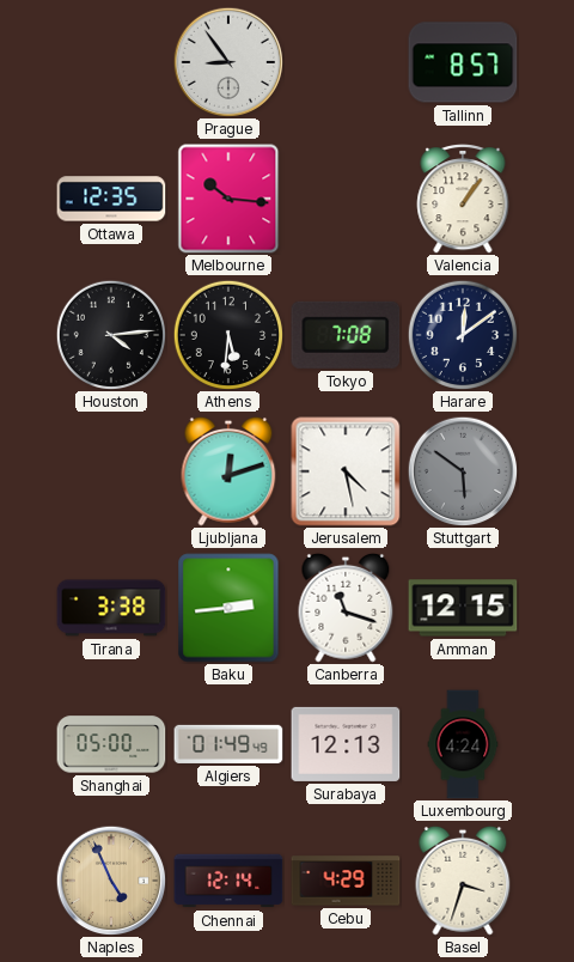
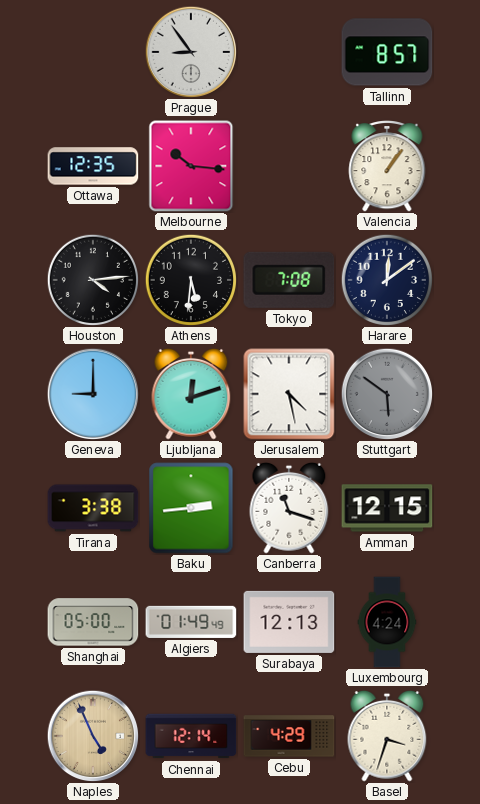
Geneva: none -> 9:00 (93, 394)
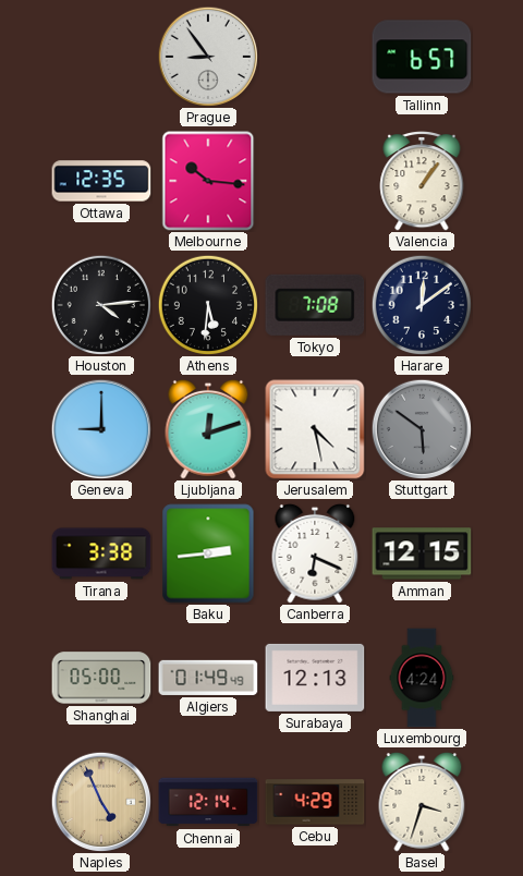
Tallinn: 8:57 -> 6:57 (422, 57)
Canberra: 11:18 -> 6:19 (315, 553)
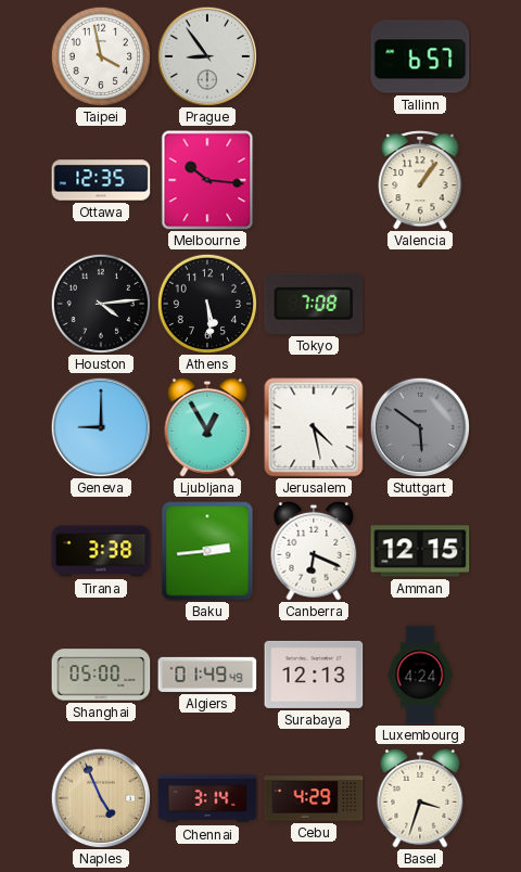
Taipei: none -> 3:58 (100, 55)
Athens: 5:31 -> 5:29 (206, 303)
Harare: 12:09 -> none (421, 304)
Ljubljana: 12:12 -> 12:55 (207, 427)
Chennai: 12:14 -> 3:14 (207, 798)
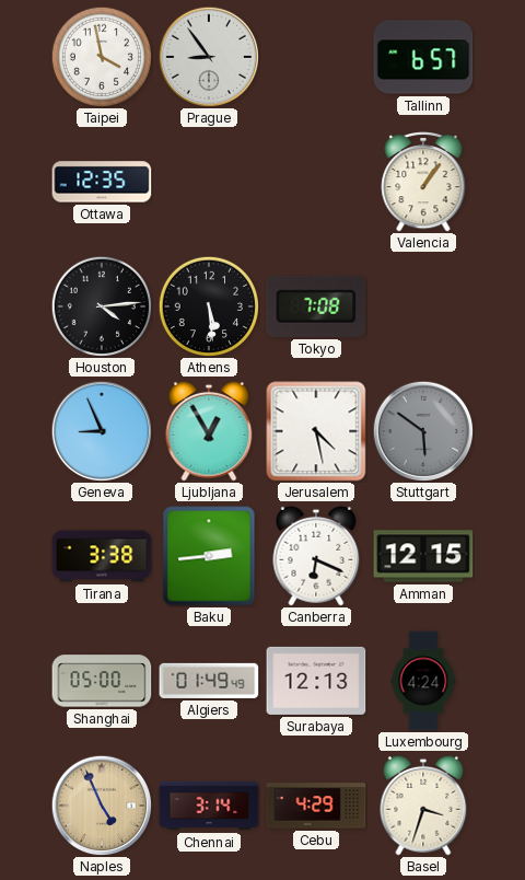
Melbourne: 10:16 -> none (207, 180)
Geneva: 9:00 -> 8:56 (102, 431)
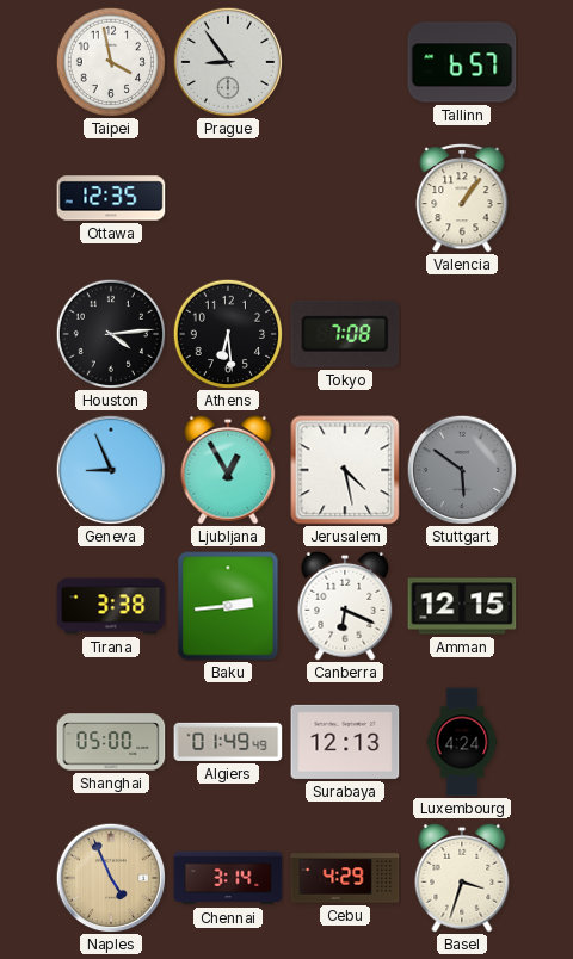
Athens: 5:29 -> 6:29 (227, 333)
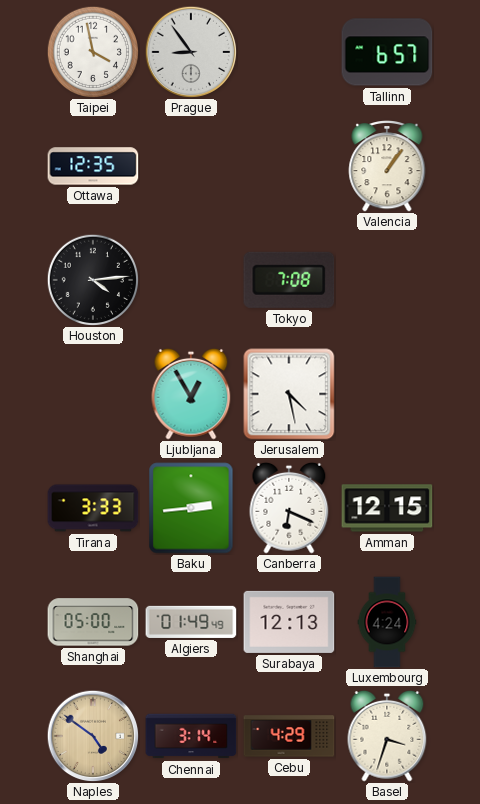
Athens: 6:29 -> none (227, 333)
Geneva: 8:56 -> none (111, 470)
Stuttgart: 5:51 -> none (462, 470)
Tirana: 3:38 -> 3:33 (93, 508)
Naples: 4:56 -> 4:51 (93, 736)
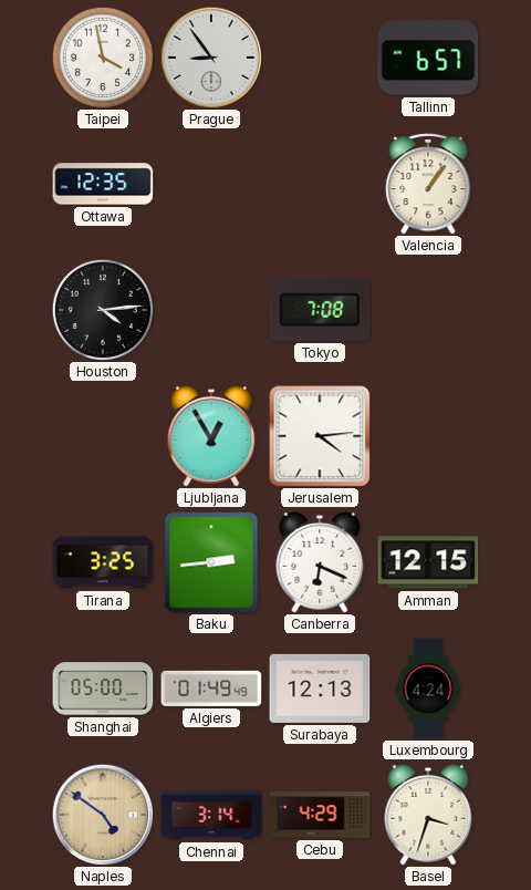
Jerusalem: 4:28 -> 4:14 (320, 436)
Tirana: 3:33 -> 3:25 (103, 562)
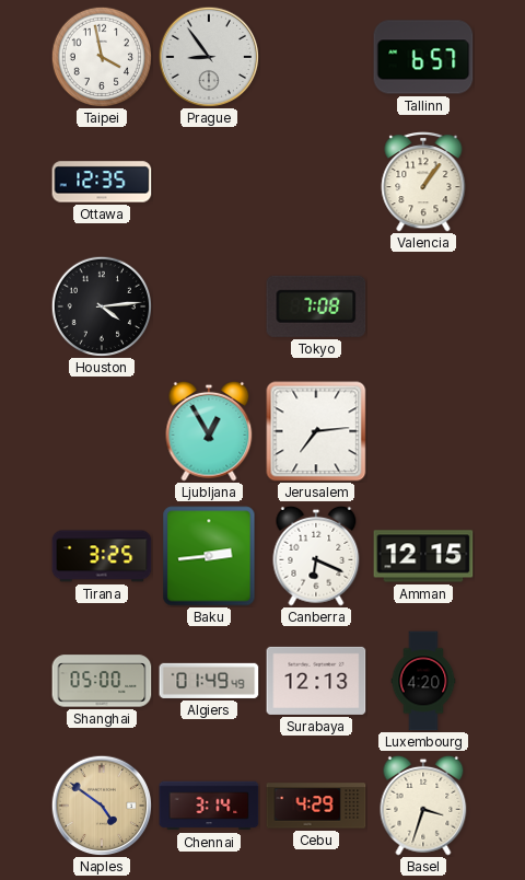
Jerusalem: 4:14 -> 7:14 (316, 431)
Luxembourg: 4:24 -> 4:20 (423, 681)
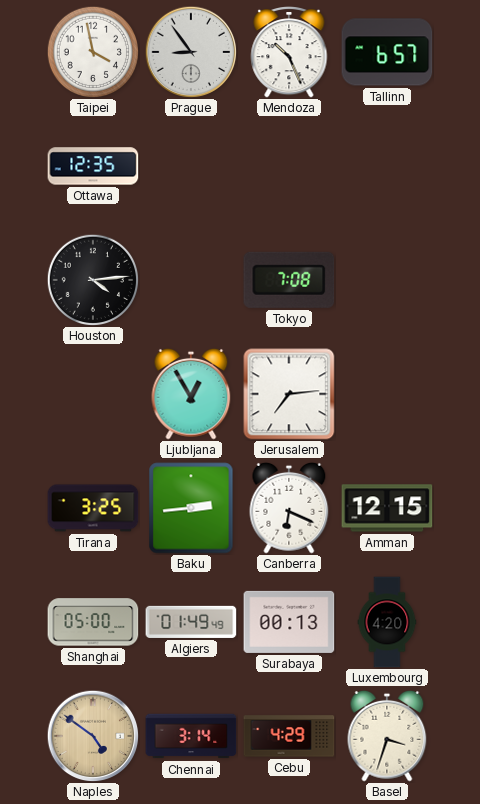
Mendoza: none -> 10:26 (289, 53)
Valencia: 1:06 -> none (423, 183)
Surabaya: 12:13 -> 00:13 (289, 622)
